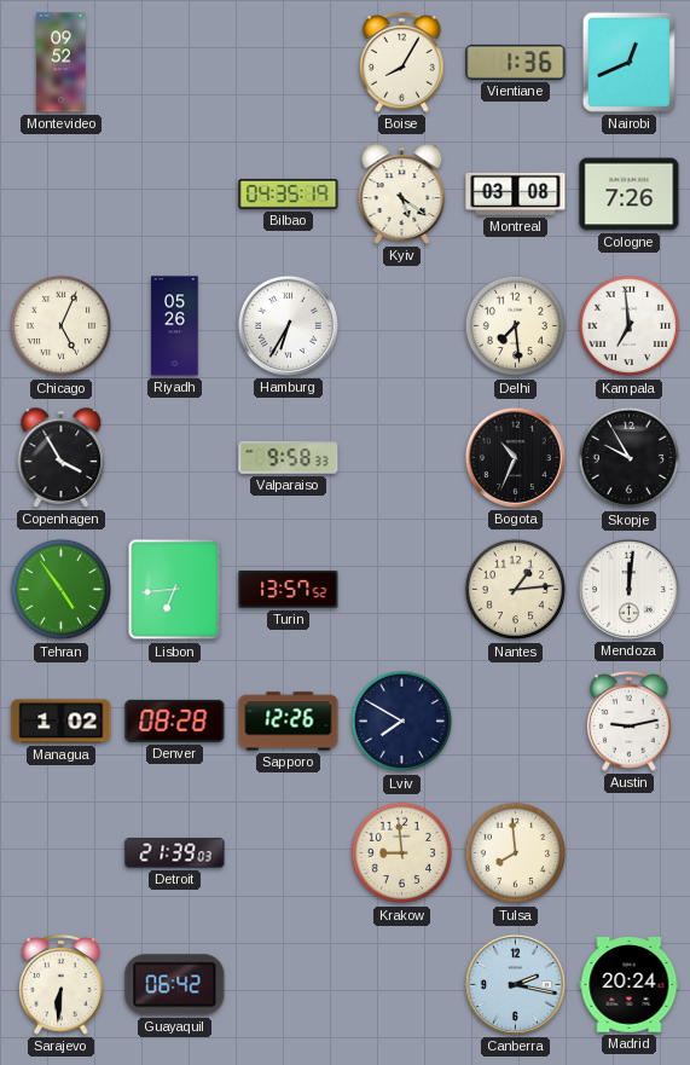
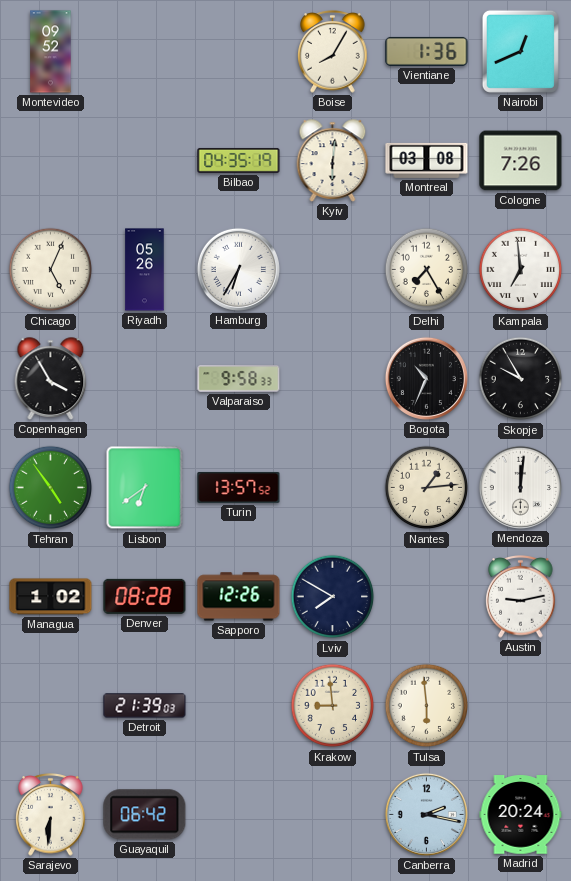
Kyiv: 5:21 -> 6:01 (333, 161)
Delhi: 7:29 -> 7:25 (427, 270)
Lisbon: 6:44 -> 6:39 (145, 488)
Tulsa: 7:59 -> 5:59 (427, 706)
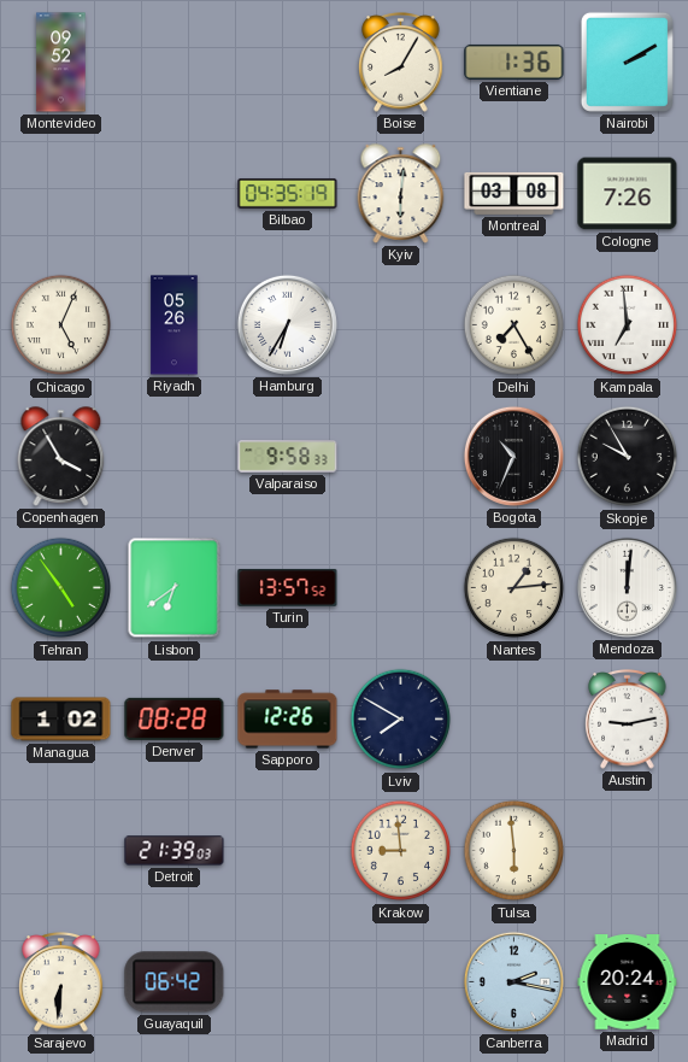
Nairobi: 12:41 -> 2:10 (627, 61)
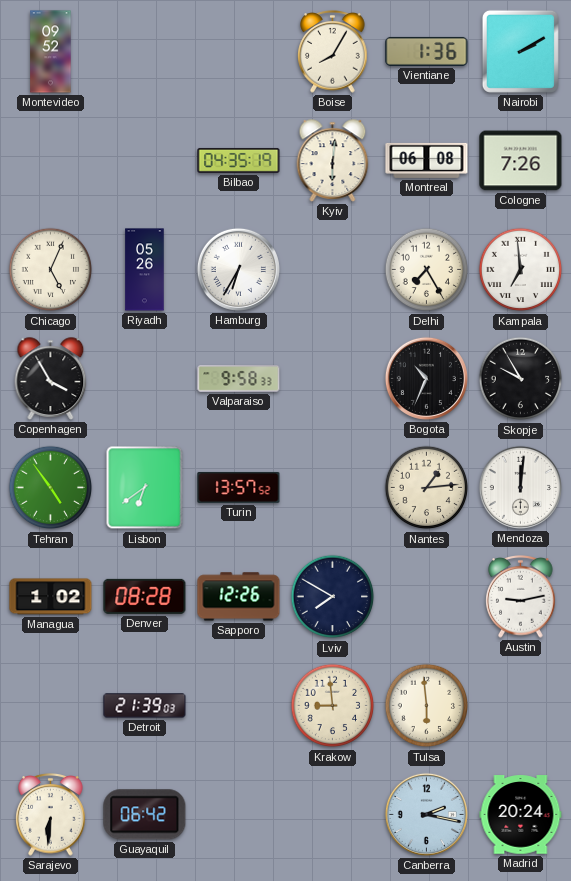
Montreal: 03:08 -> 06:08 (427, 160)
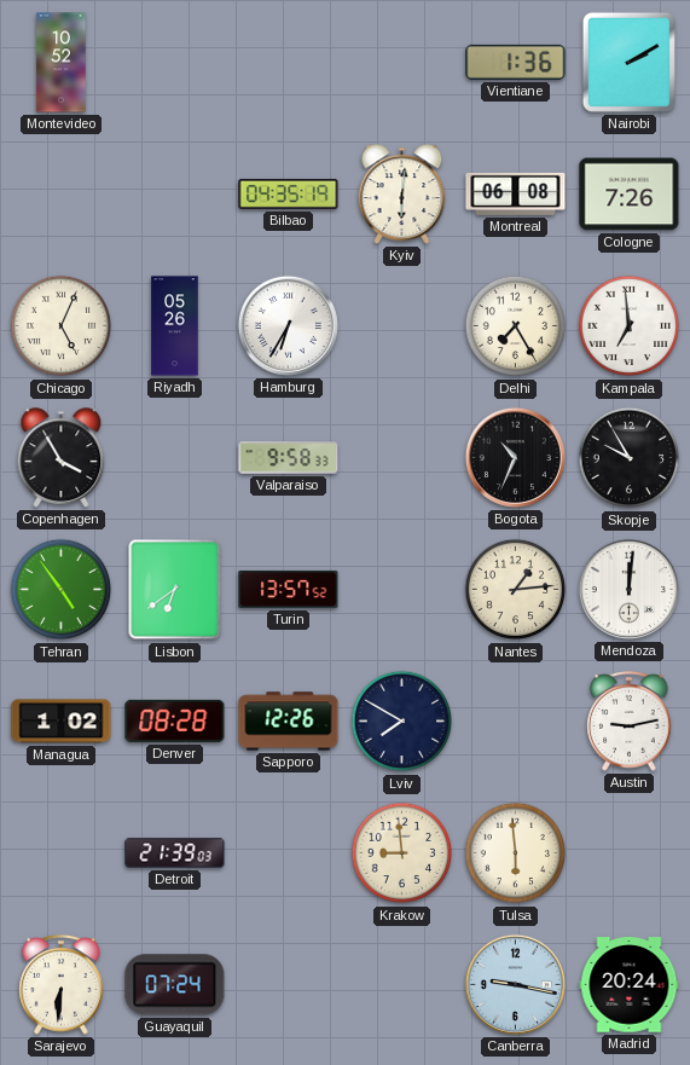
Montevideo: 09:52 -> 10:52 (62, 63)
Boise: 8:05 -> none (333, 52)
Guayaquil: 06:42 -> 07:24 (175, 985)
Canberra: 2:17 -> 9:17 (515, 984)
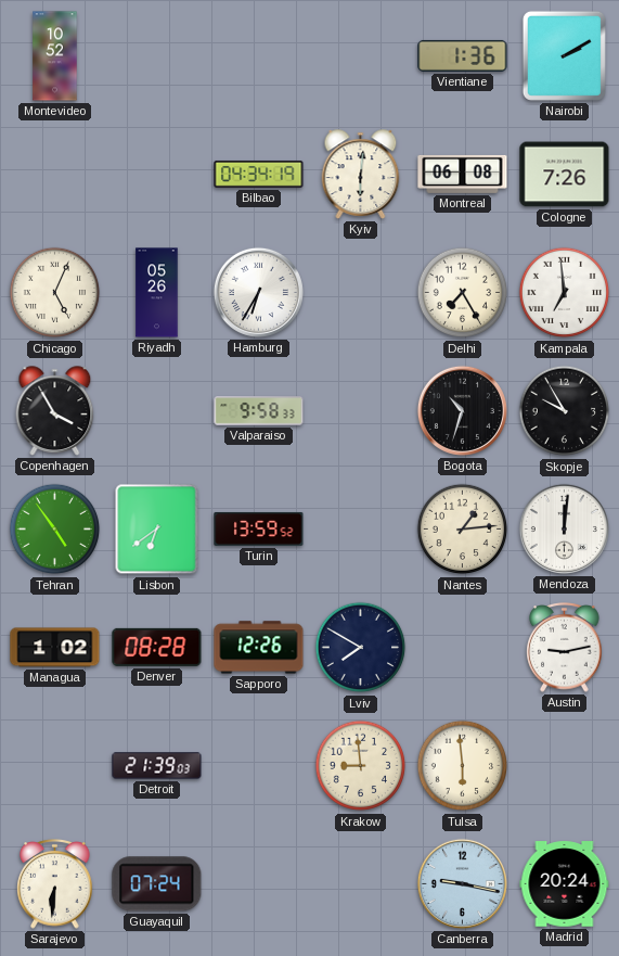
Bilbao: 04:35 -> 04:34 (259, 174)
Bogota: 10:34 -> 10:33 (462, 410)
Turin: 13:57 -> 13:59 (259, 528)
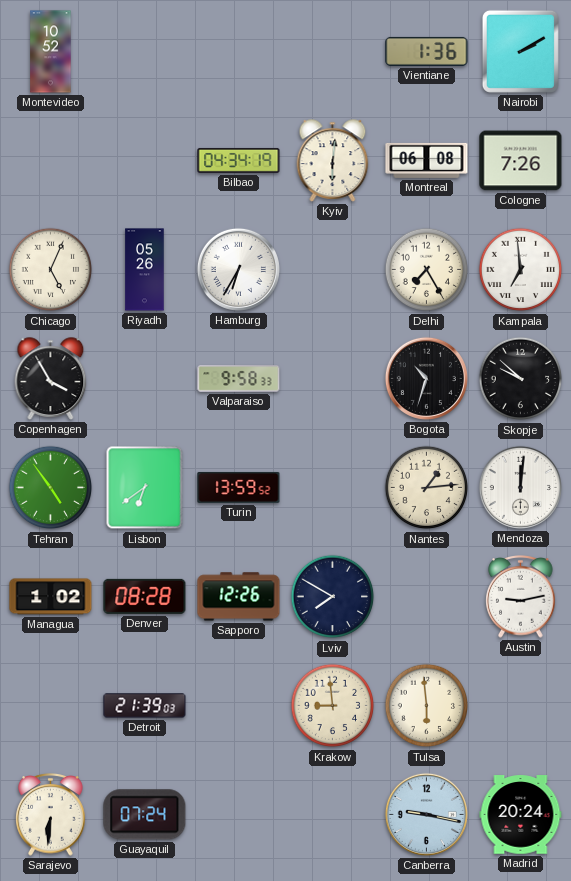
Skopje: 9:55 -> 9:52 (521, 379)
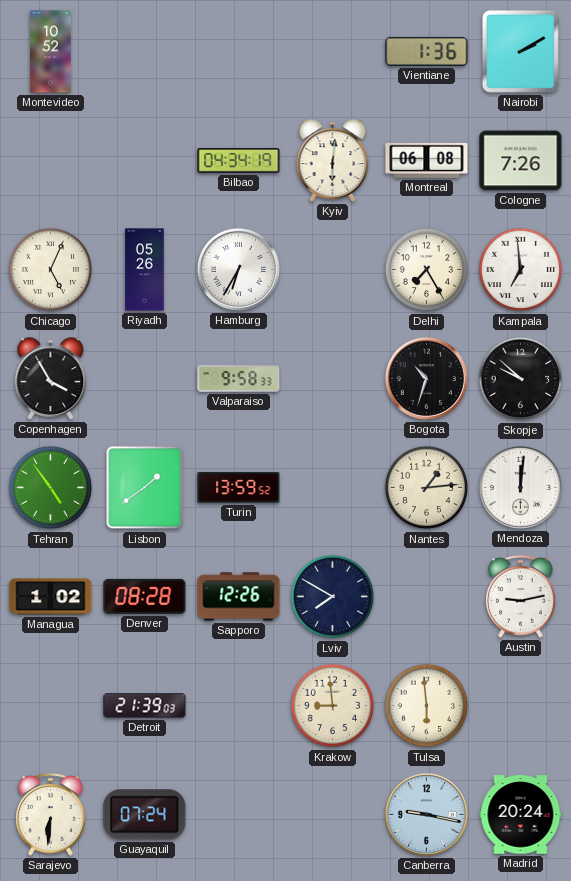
Lisbon: 6:39 -> 1:39 (145, 488)
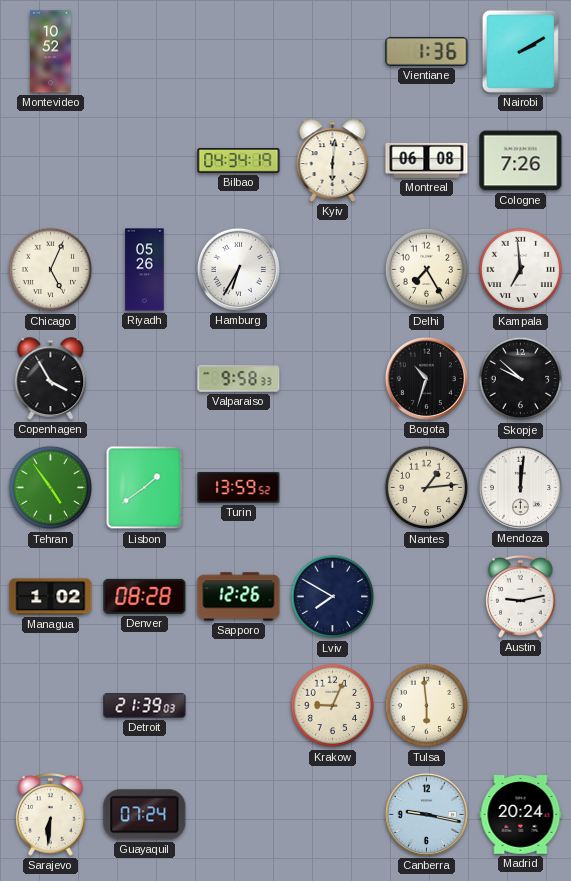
Krakow: 8:59 -> 9:04 (333, 706)
